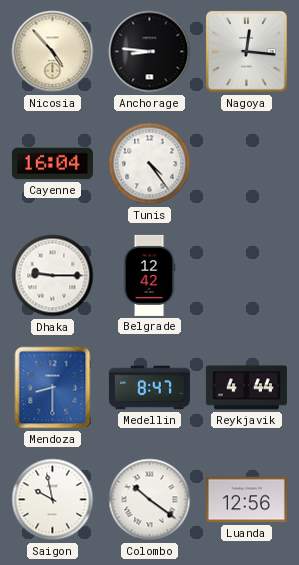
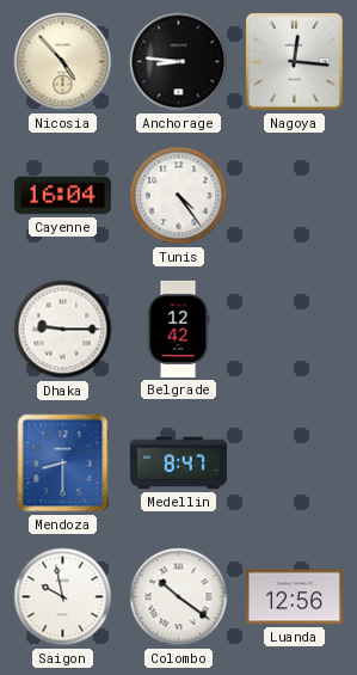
Reykjavik: 4:44 -> none (246, 388)
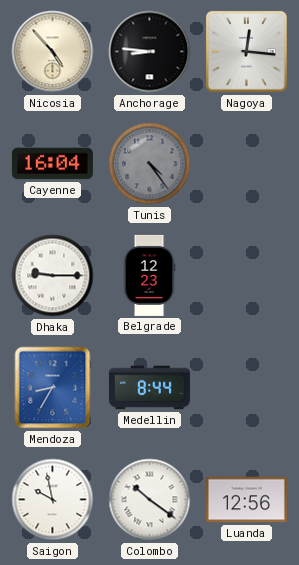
Tunis dial: white -> grey (150, 164)
Belgrade: 12:42 -> 12:23 (149, 275)
Mendoza: 8:30 -> 8:35 (53, 388)
Medellin: 8:47 -> 8:44 (149, 388)
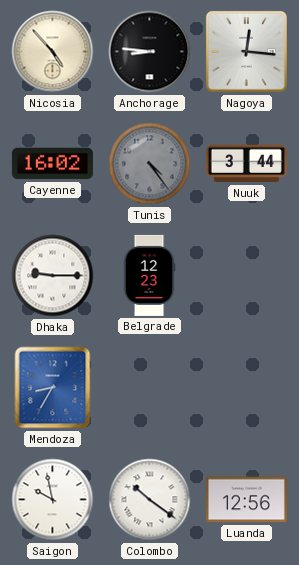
Cayenne: 16:04 -> 16:02 (52, 164)
Nuuk: none -> 3:44 (246, 164)
Medellin: 8:44 -> none (149, 388)
